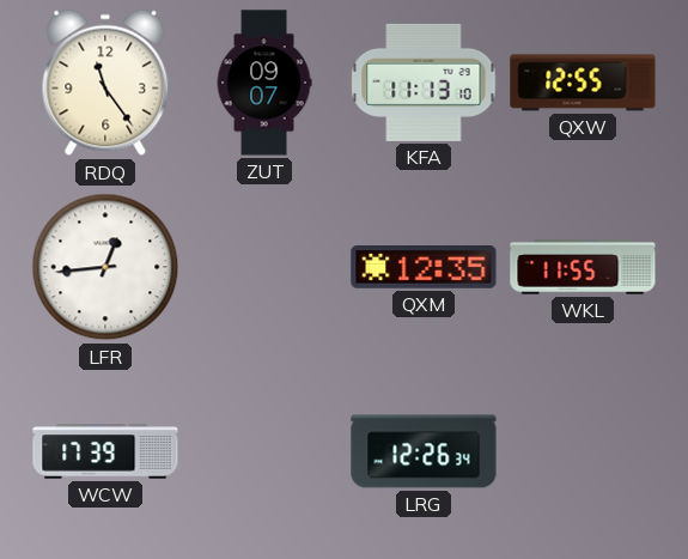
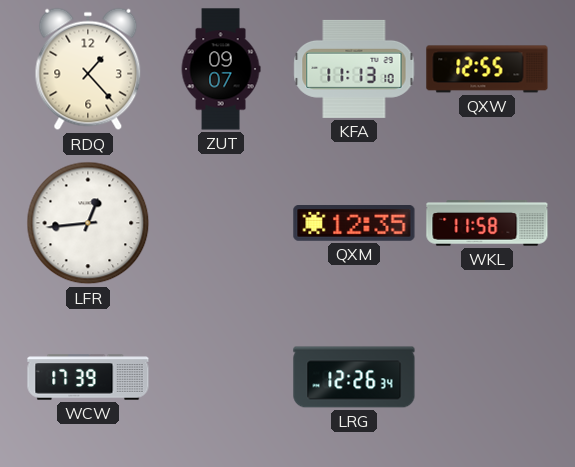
RDQ: 11:24 -> 1:23 (88, 69)
WKL: 11:55 -> 11:58 (487, 223)
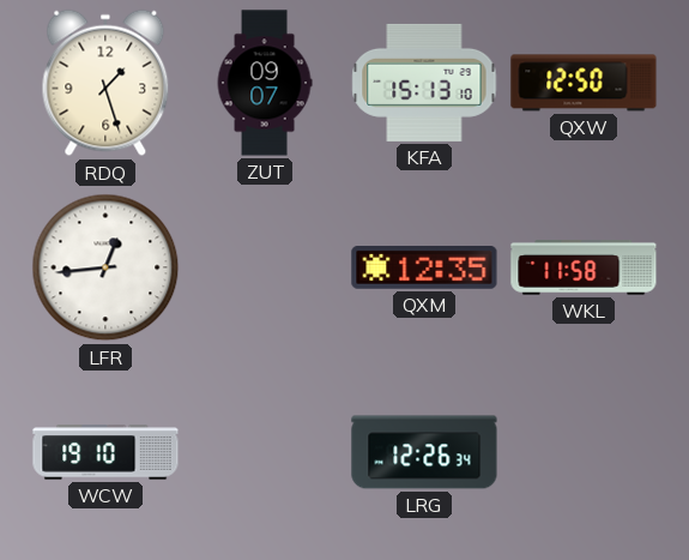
RDQ: 1:23 -> 1:27 (105, 83)
KFA: 11:13 -> 15:13 (424, 83)
QXW: 12:55 -> 12:50 (584, 83)
WCW: 17:39 -> 19:10 (105, 452)
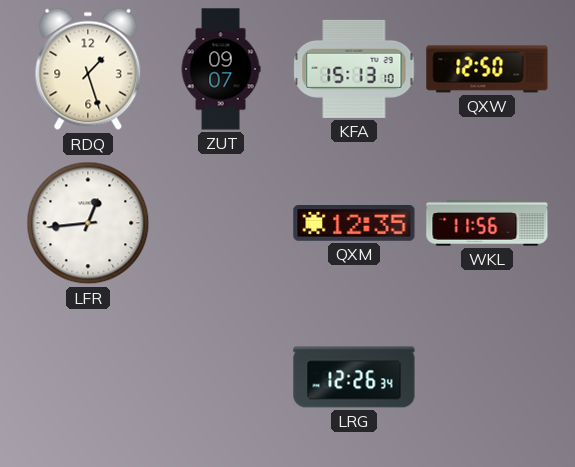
WKL: 11:58 -> 11:56 (487, 223)
WCW: 19:10 -> none (105, 452)
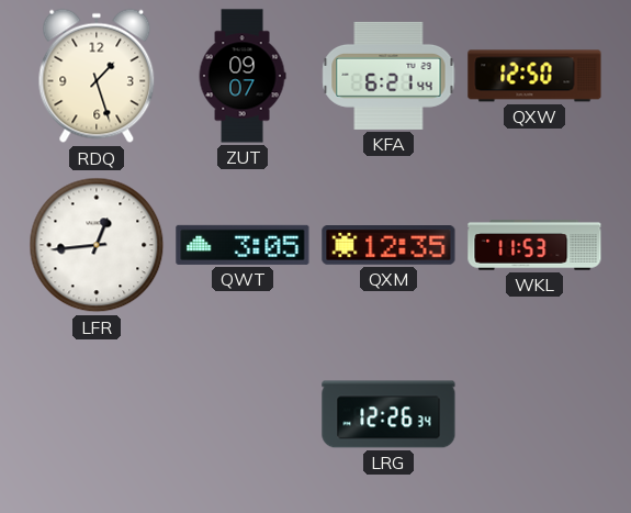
KFA: 15:13 -> 6:21 (388, 76)
QWT: none -> 3:05 (243, 245)
WKL: 11:56 -> 11:53 (534, 245)
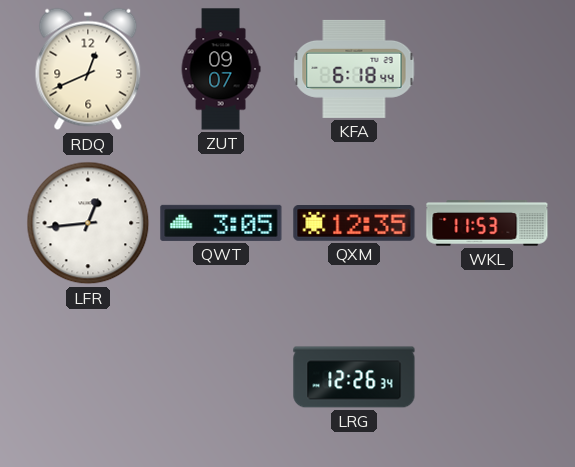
RDQ: 1:27 -> 12:41 (88, 69)
KFA: 6:21 -> 6:18 (354, 69)
QXW: 12:50 -> none (534, 76)
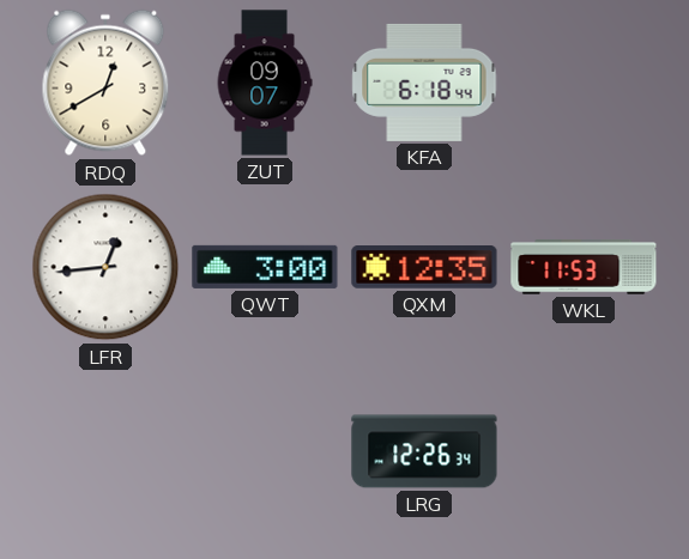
RDQ: 12:41 -> 12:40 (105, 83)
QWT: 3:05 -> 3:00 (265, 267)
